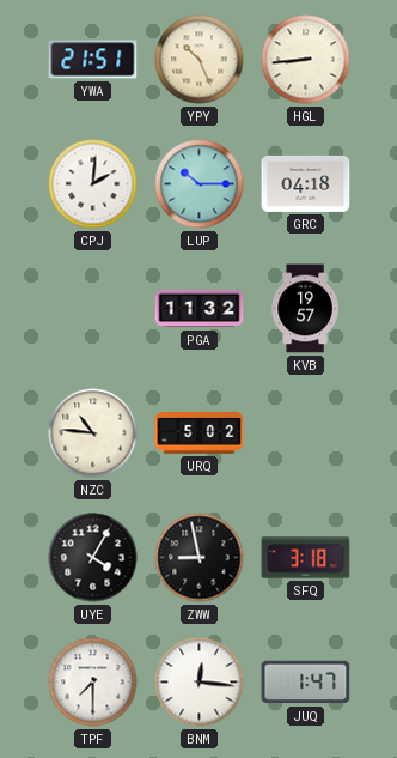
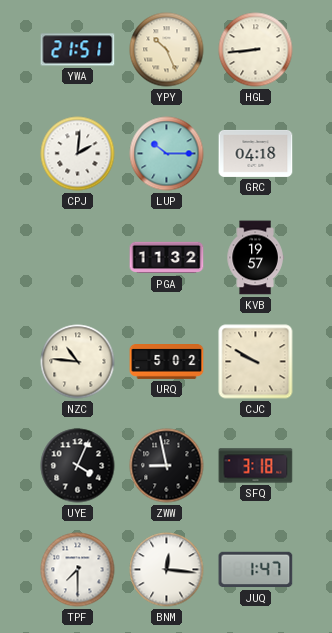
CJC: none -> 9:50 (256, 362)
UYE: 4:05 -> 4:04 (78, 466)
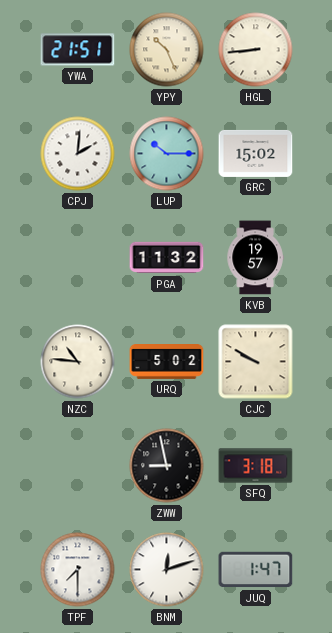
GRC: 04:18 -> 15:02 (256, 153)
UYE: 4:04 -> none (78, 466)
BNM: 12:16 -> 12:12 (167, 570)
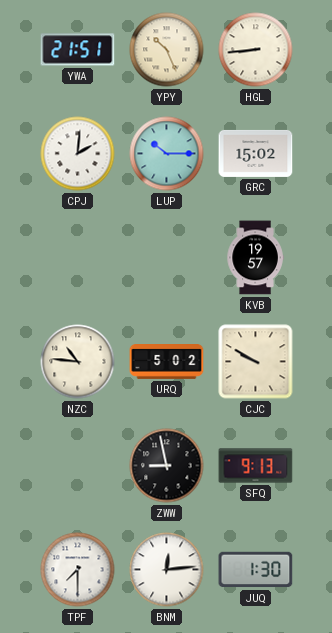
PGA: 11:32 -> none (167, 258)
SFQ: 3:18 -> 9:13 (256, 466)
BNM: 12:12 -> 12:14 (167, 570)
JUQ: 1:47 -> 1:30 (256, 570)
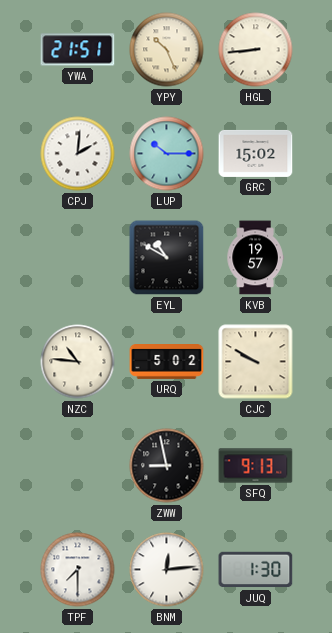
EYL: none -> 10:50 (167, 258)
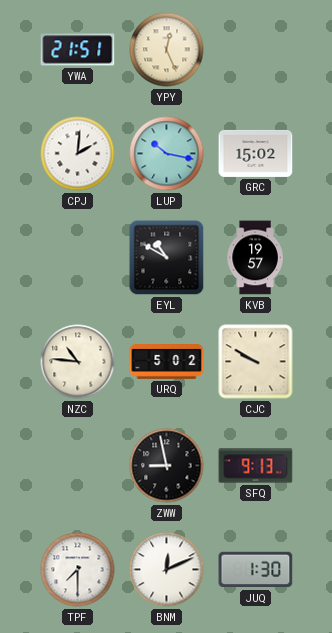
YPY: 10:26 -> 12:26 (167, 50)
HGL: 8:44 -> none (256, 50)
LUP: 10:15 -> 10:17 (167, 154)
BNM: 12:14 -> 12:11 (167, 570)
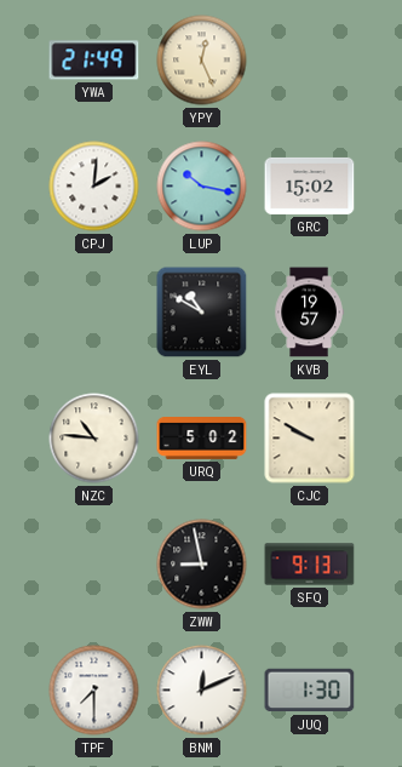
YWA: 21:51 -> 21:49 (94, 61)
